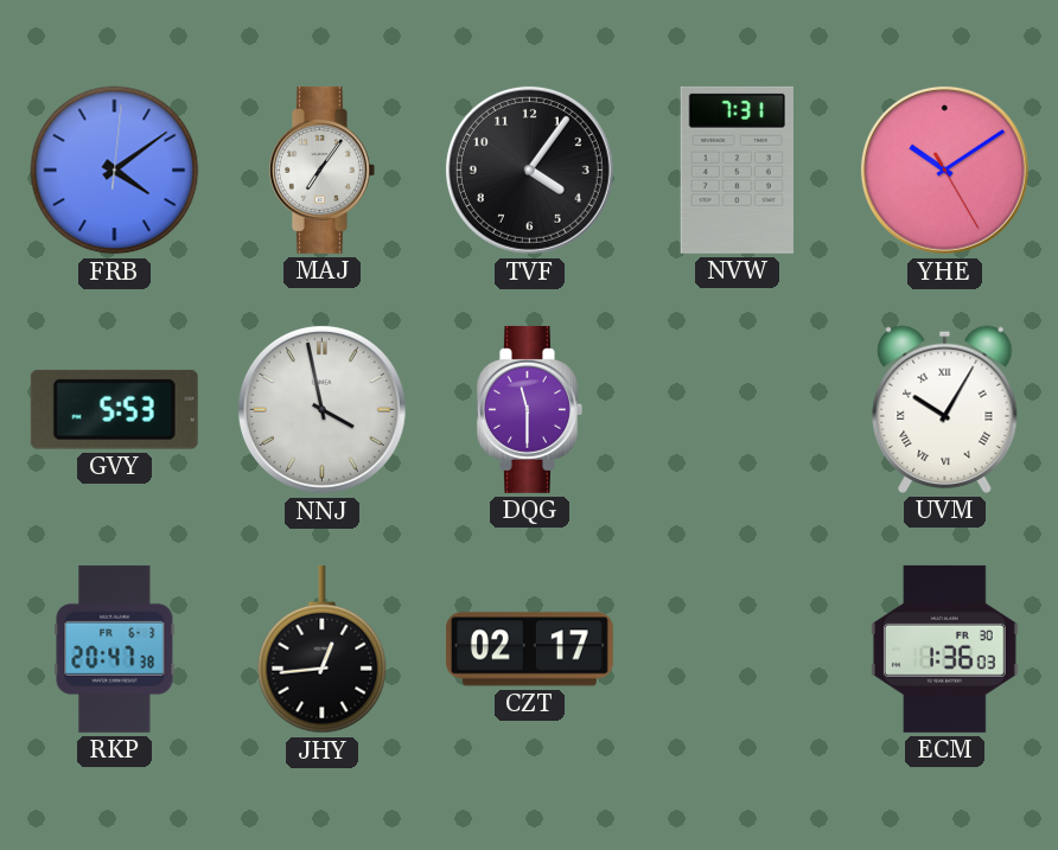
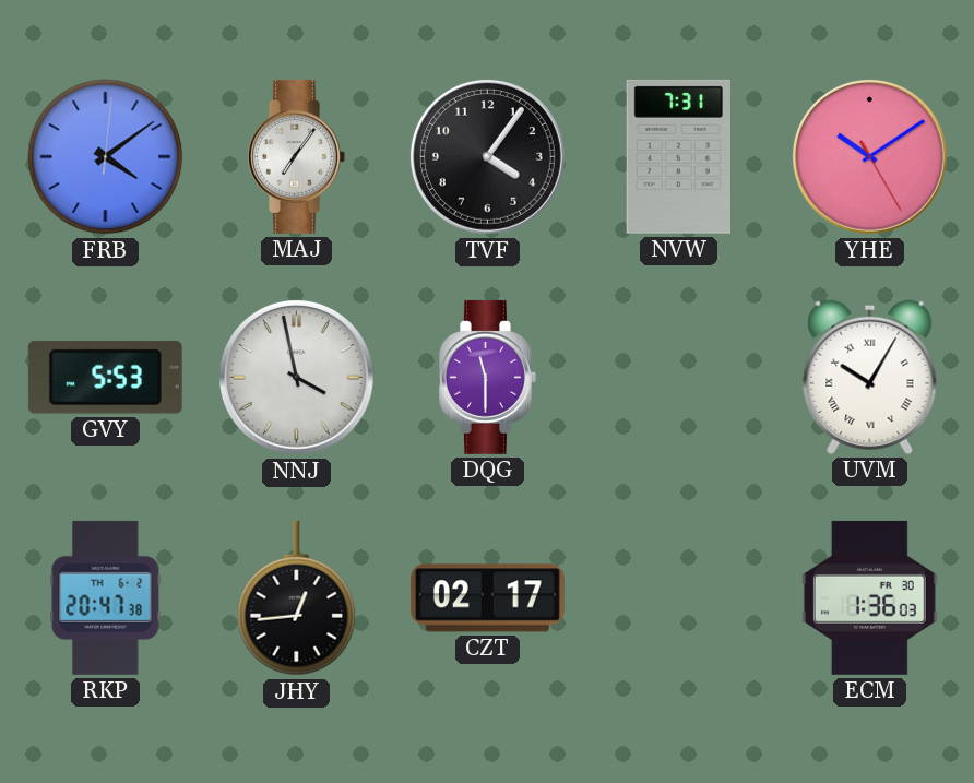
RKP date: FR 6-3 -> TH 6-2 (106, 597)
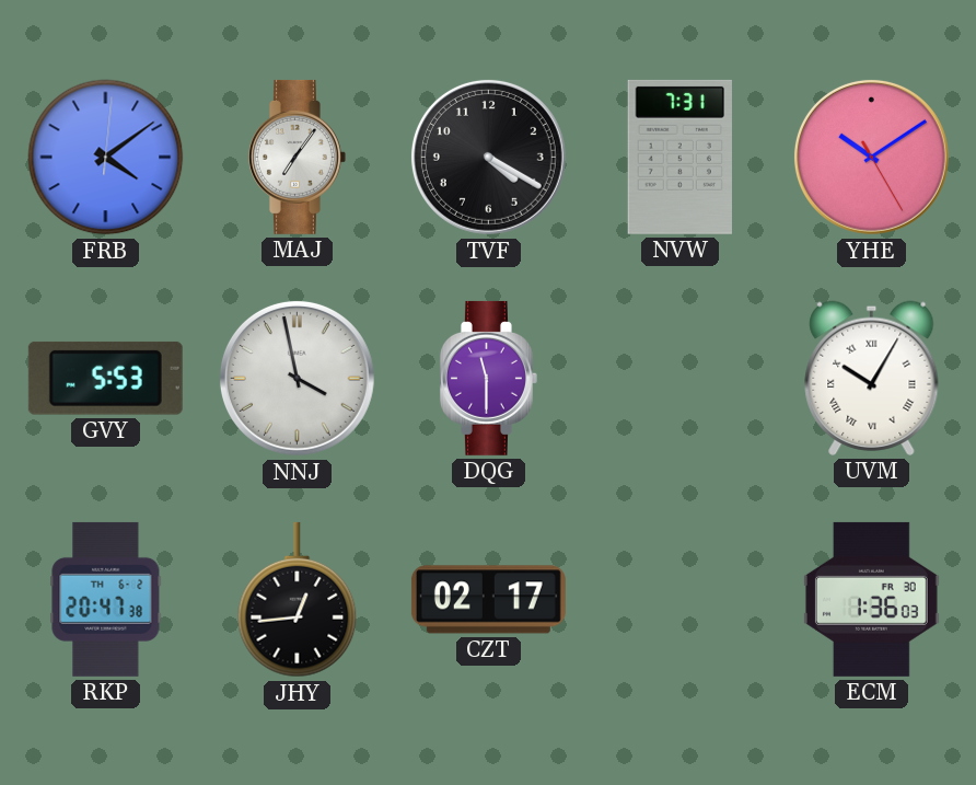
TVF: 4:06 -> 4:20 (488, 157)
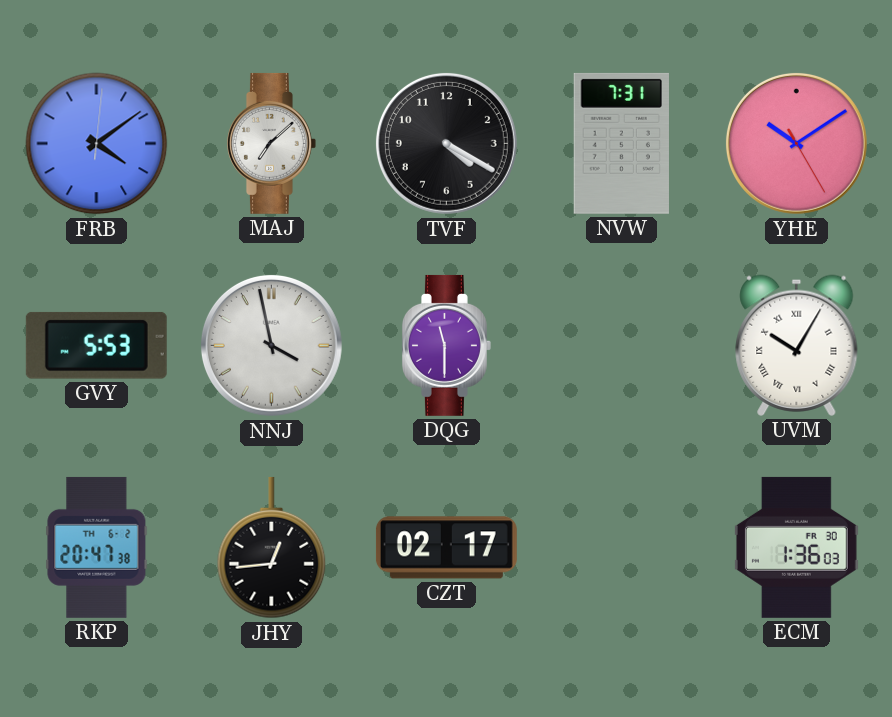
MAJ: 7:06 -> 7:08 (271, 143)
